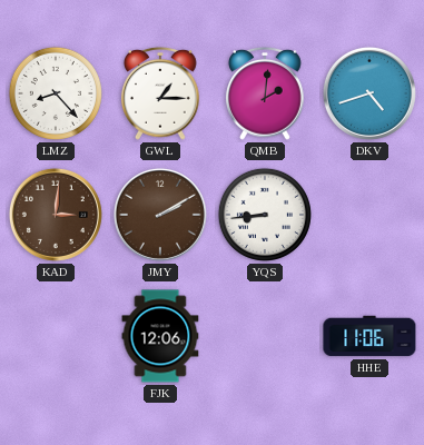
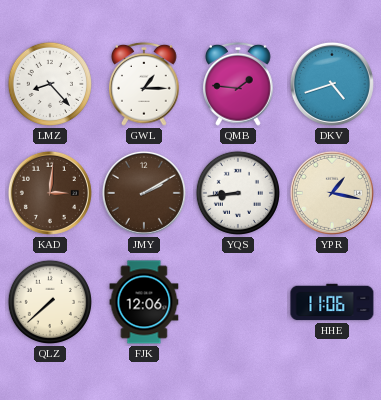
QMB: 2:01 -> 1:46 (239, 84)
YPR: none -> 1:17 (332, 193)
QLZ: none -> 7:38 (50, 302)
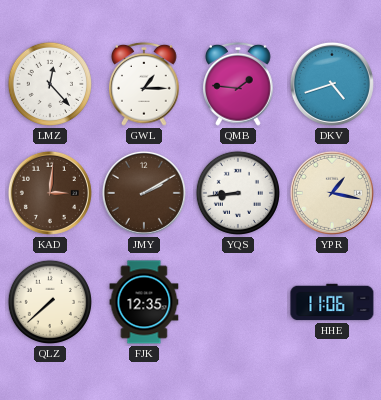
LMZ: 8:23 -> 12:23 (50, 84)
FJK: 12:06 -> 12:35 (144, 302)
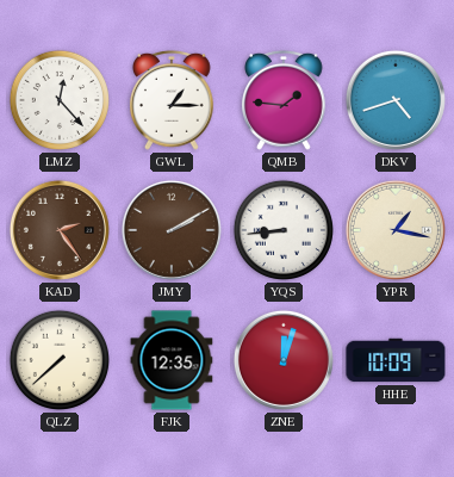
KAD: 3:01 -> 2:24 (60, 230)
ZNE: none -> 12:03 (284, 360)
HHE: 11:06 -> 10:09 (396, 360)
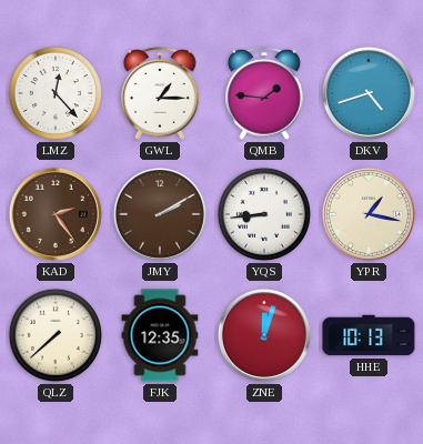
HHE: 10:09 -> 10:13 (369, 335)
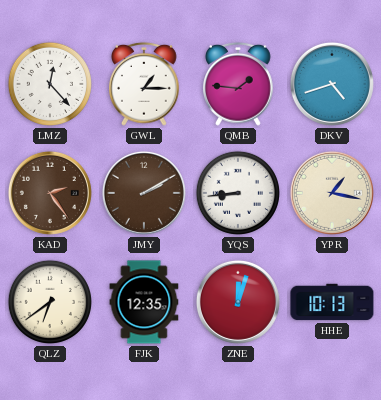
QLZ: 7:38 -> 6:39 (50, 302)
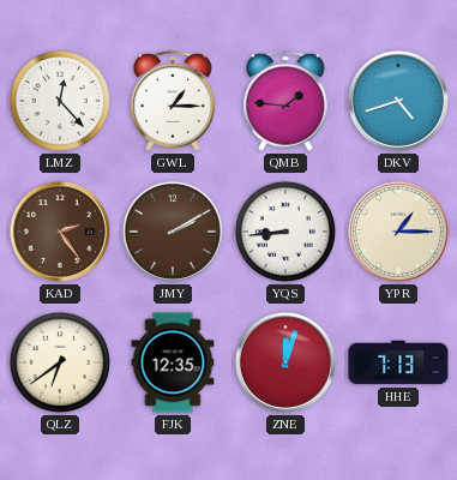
YPR: 1:17 -> 1:15 (398, 232)
HHE: 10:13 -> 7:13 (398, 362)
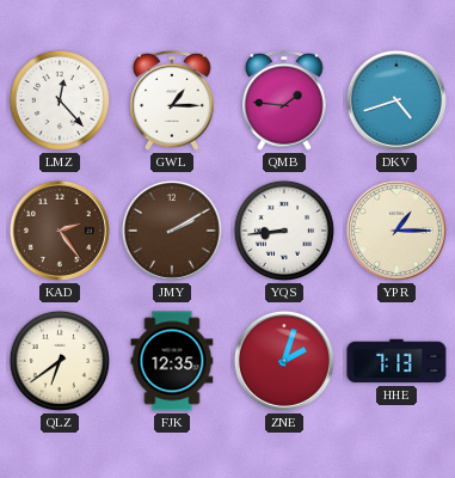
ZNE: 12:03 -> 2:03 (284, 361)
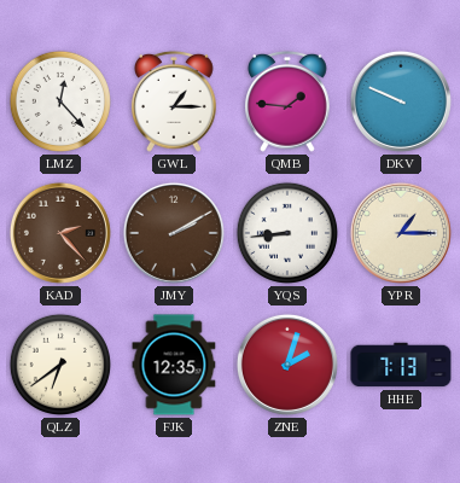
DKV: 4:42 -> 9:49 (401, 101)
KAD: 2:24 -> 2:23 (60, 233)
